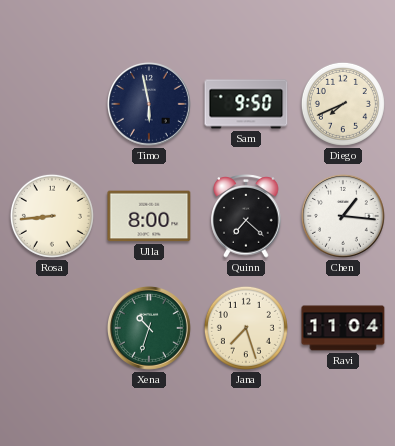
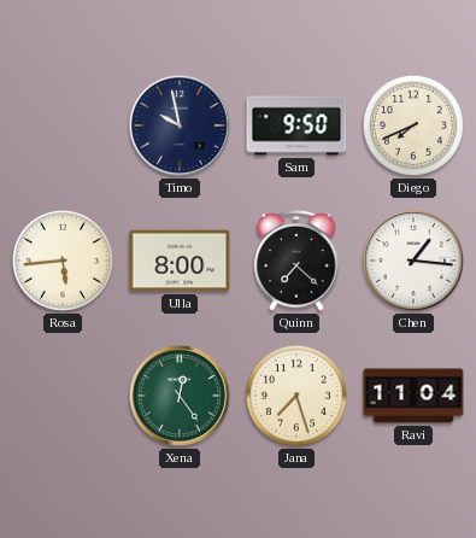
Timo: 5:58 -> 9:58 (180, 125)
Rosa: 8:44 -> 5:44 (63, 261)
Xena: 10:33 -> 12:24 (180, 396)
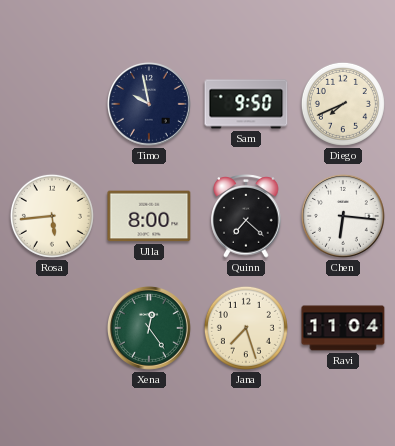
Chen: 1:16 -> 6:16 (343, 216)
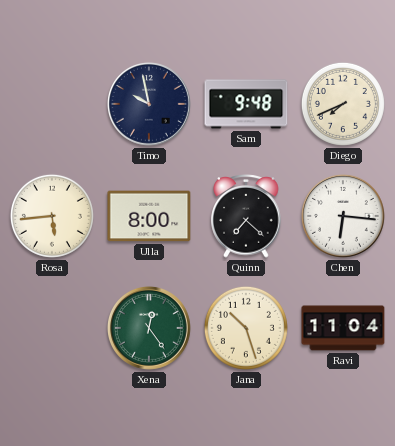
Sam: 9:50 -> 9:48 (246, 104)
Jana: 7:27 -> 10:27 (246, 328)
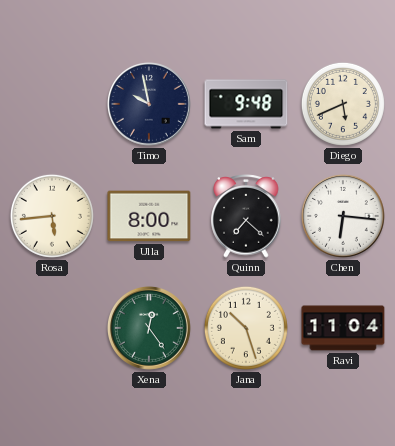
Diego: 7:41 -> 5:41 (343, 104)
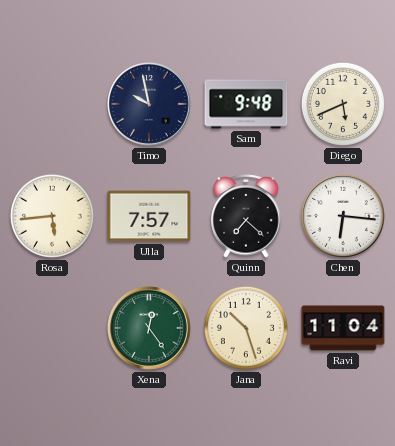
Ulla: 8:00 -> 7:57 (149, 216)
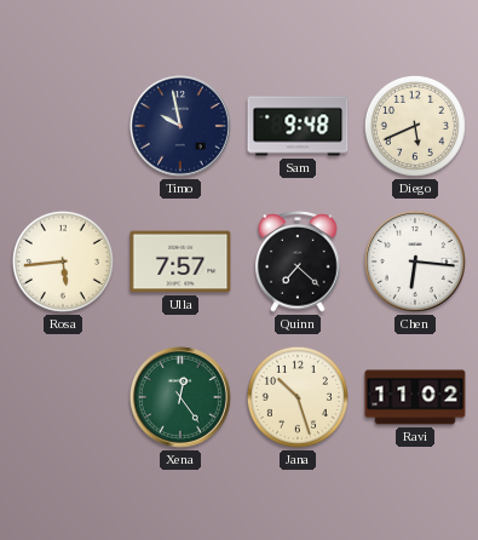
Ravi: 11:04 -> 11:02 (415, 397)
